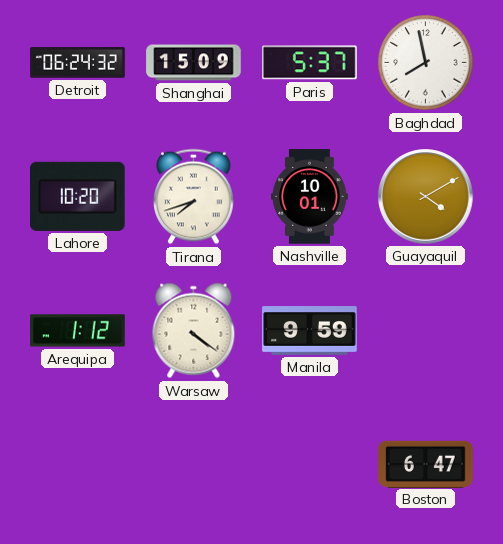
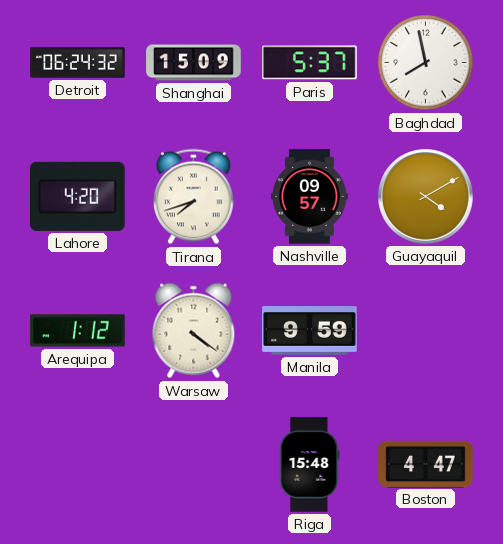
Lahore: 10:20 -> 4:20 (78, 196)
Nashville: 10:01 -> 09:57 (310, 197)
Riga: none -> 15:48 (310, 465)
Boston: 6:47 -> 4:47 (426, 464)
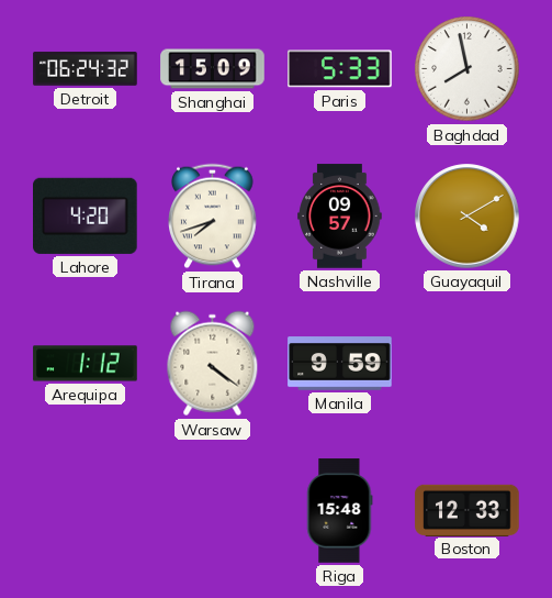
Paris: 5:37 -> 5:33 (340, 69)
Boston: 4:47 -> 12:33 (467, 510)
